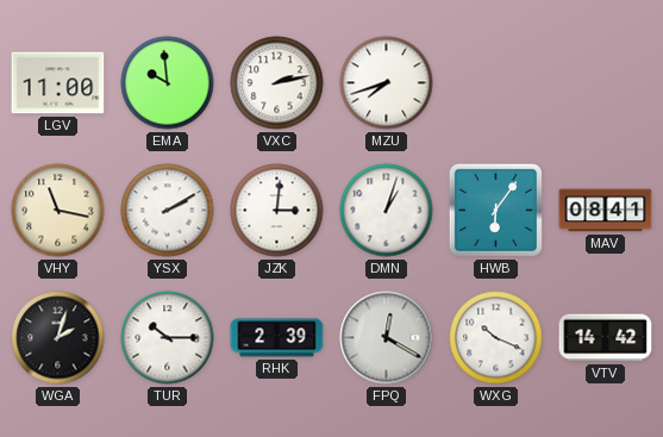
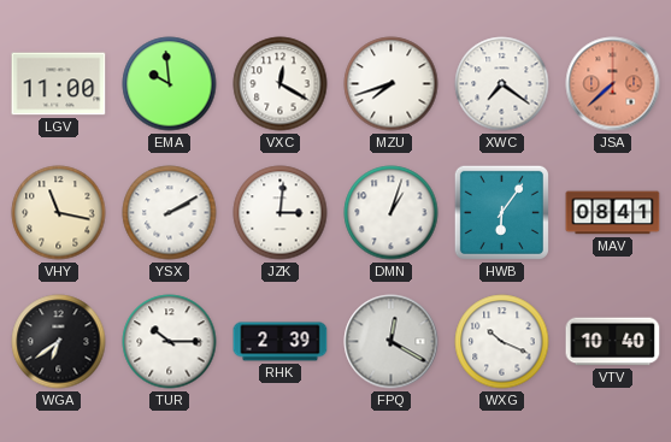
VXC: 2:13 -> 12:20 (281, 84)
XWC: none -> 7:21 (502, 84)
JSA: none -> 7:38 (613, 84)
WGA: 2:03 -> 6:39 (59, 342)
VTV: 14:42 -> 10:40 (613, 342)
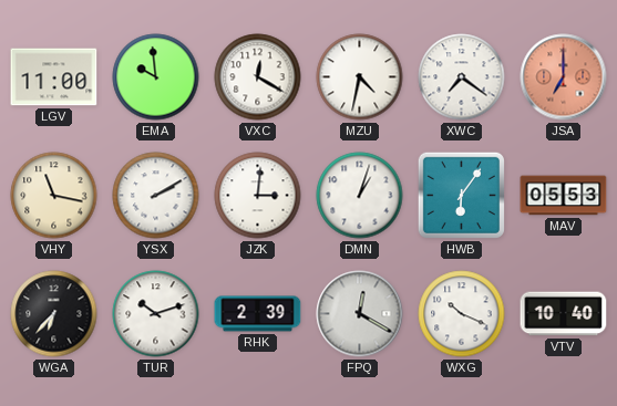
MZU: 7:42 -> 4:32 (360, 77)
JSA: 7:38 -> 7:00 (564, 77)
MAV: 08:41 -> 05:53 (564, 196)
WGA: 6:39 -> 6:37 (54, 314)
TUR: 10:15 -> 10:12 (156, 314)
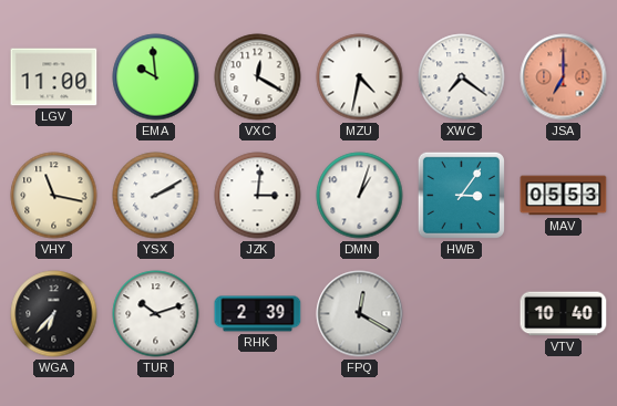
HWB: 6:06 -> 3:06 (461, 195)
WXG: 10:19 -> none (462, 314)
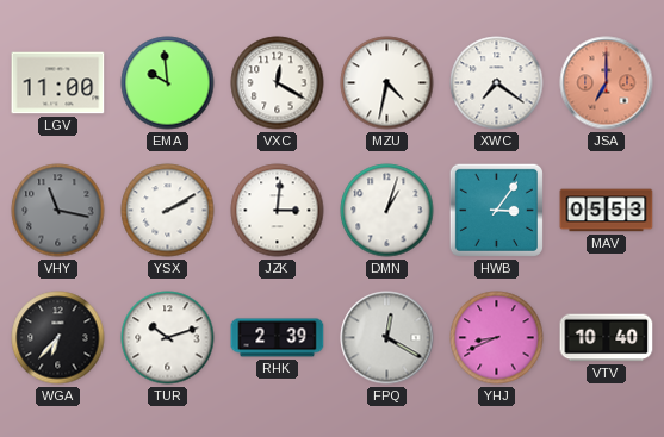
VHY dial: cream -> grey (58, 211)
YHJ: none -> 8:41 (497, 338)
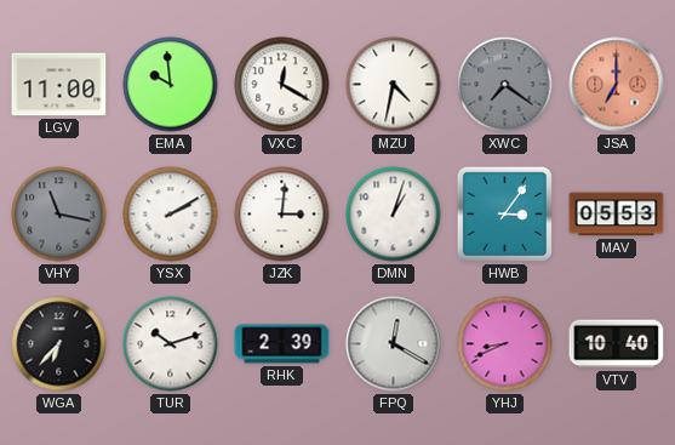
XWC dial: white -> grey (505, 85)
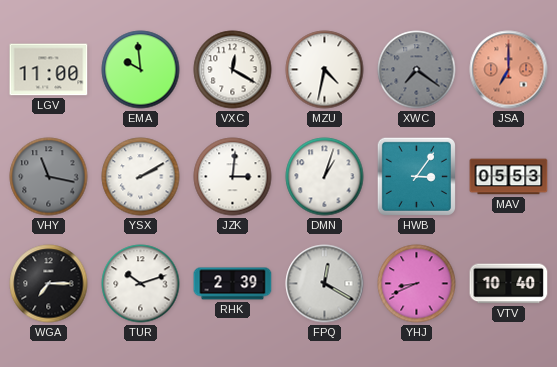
WGA: 6:37 -> 7:15 (49, 284)
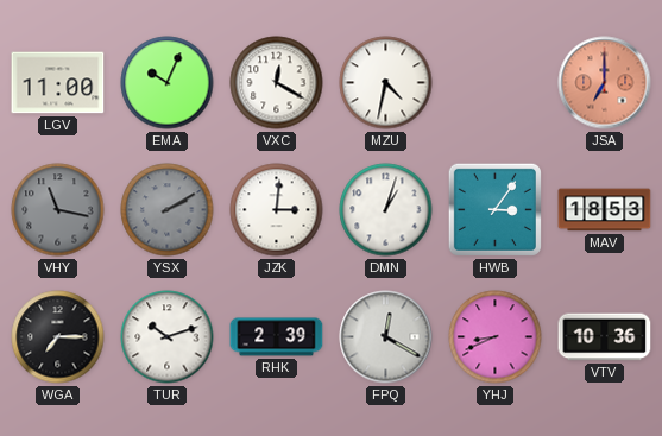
EMA: 9:59 -> 10:04 (168, 83)
XWC: 7:21 -> none (417, 70)
YSX dial: white -> grey (168, 210)
MAV: 05:53 -> 18:53 (605, 210)
VTV: 10:40 -> 10:36 (605, 337)
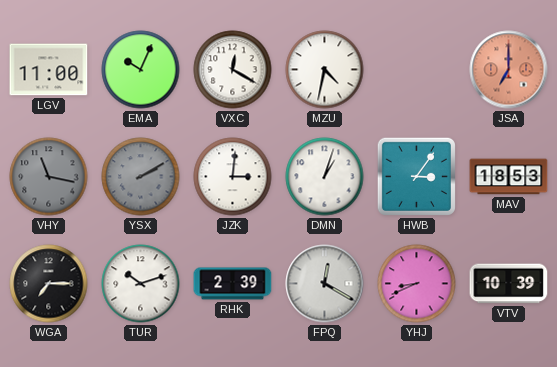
VTV: 10:36 -> 10:39 (509, 284)
